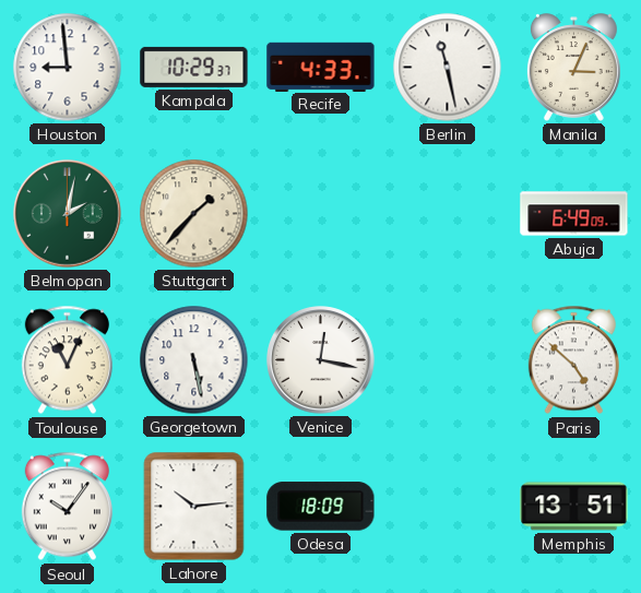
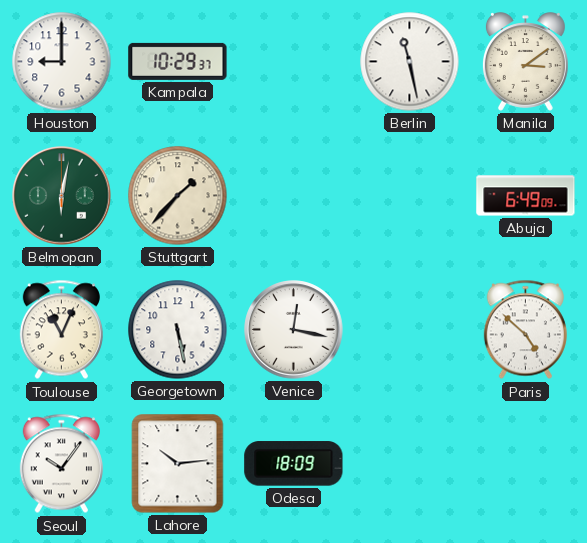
Houston: 8:59 -> 9:00 (62, 62)
Recife: 4:33 -> none (321, 67)
Manila: 3:04 -> 3:09 (525, 62)
Belmopan: 2:02 -> 6:02 (62, 196)
Memphis: 13:51 -> none (574, 507)
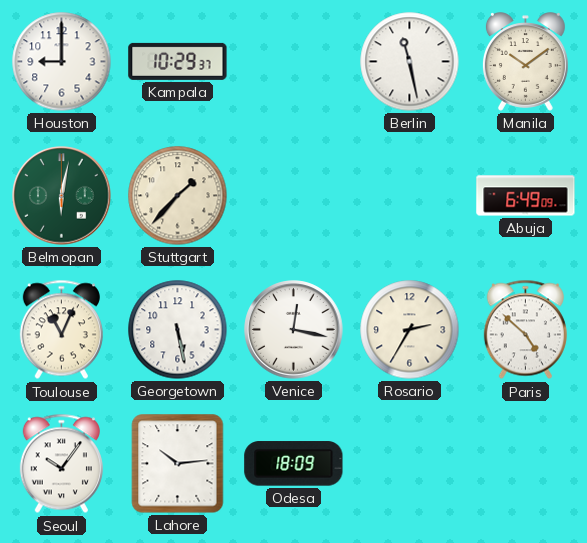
Manila: 3:09 -> 10:09 (525, 62)
Rosario: none -> 2:35 (410, 330)
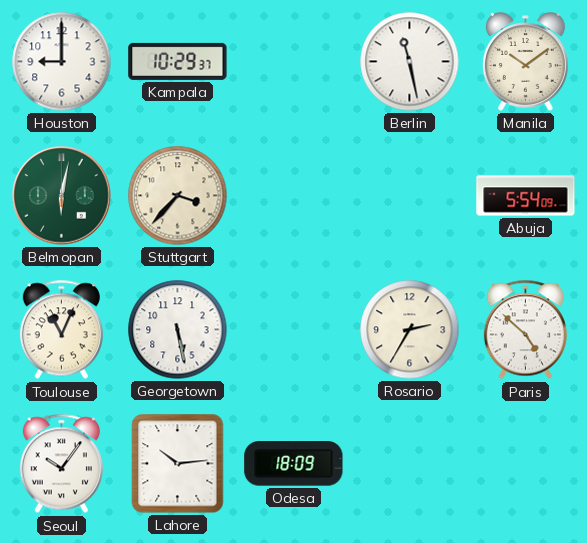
Stuttgart: 1:37 -> 3:37 (178, 196)
Abuja: 6:49 -> 5:54 (526, 196)
Venice: 12:17 -> none (294, 330)
